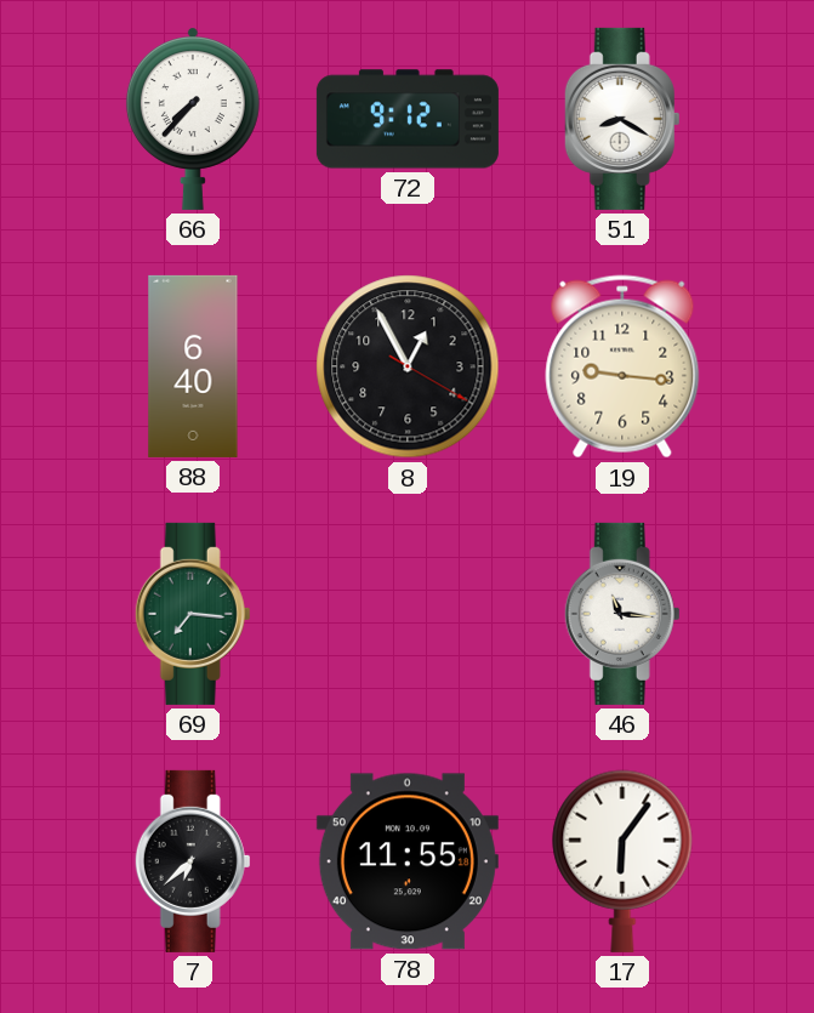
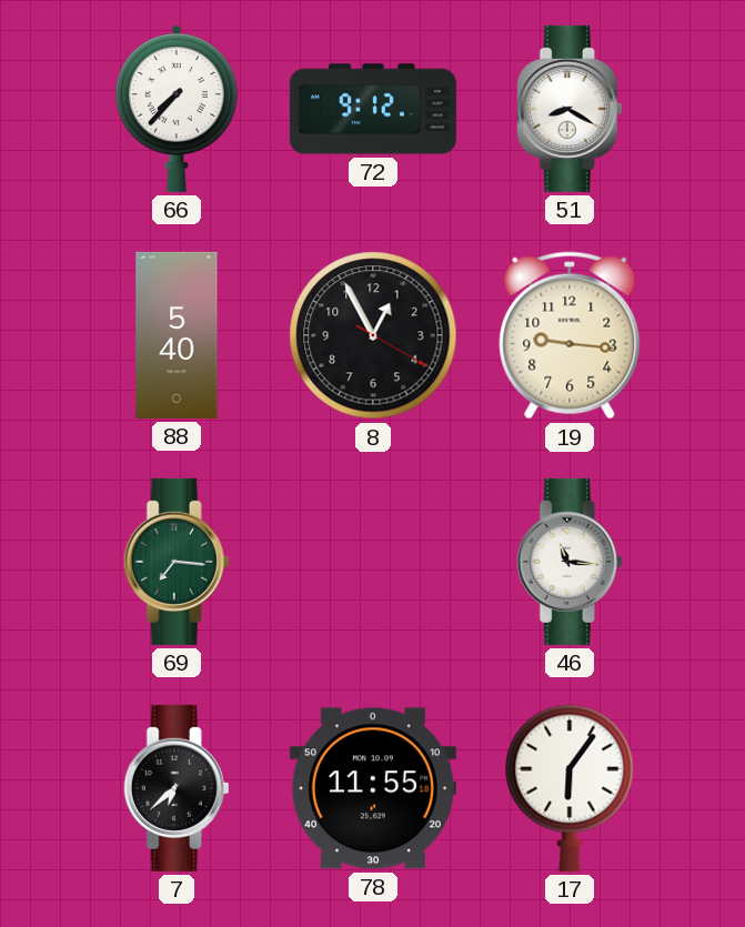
88: 6:40 -> 5:40 (177, 335)
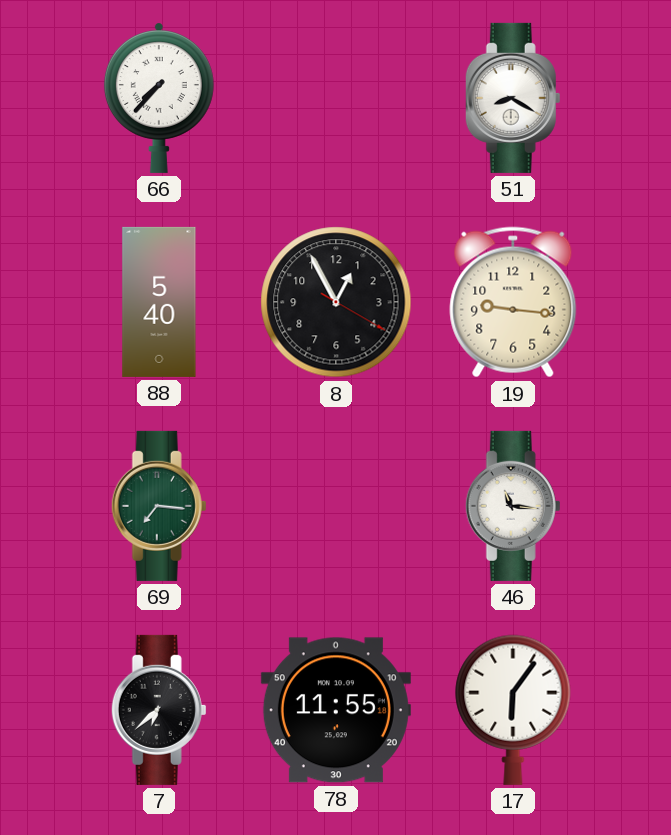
72: 9:12 -> none (373, 109)
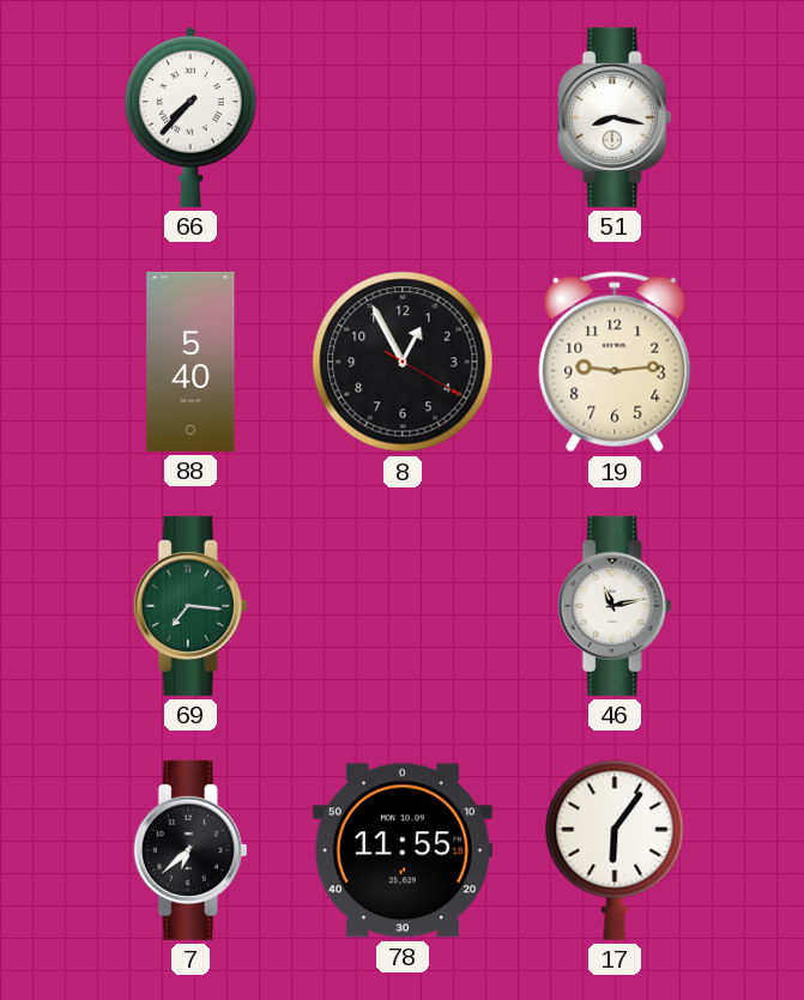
51: 8:20 -> 8:17 (615, 117)
19: 9:16 -> 9:14 (615, 362)
46: 11:16 -> 11:13 (615, 606)
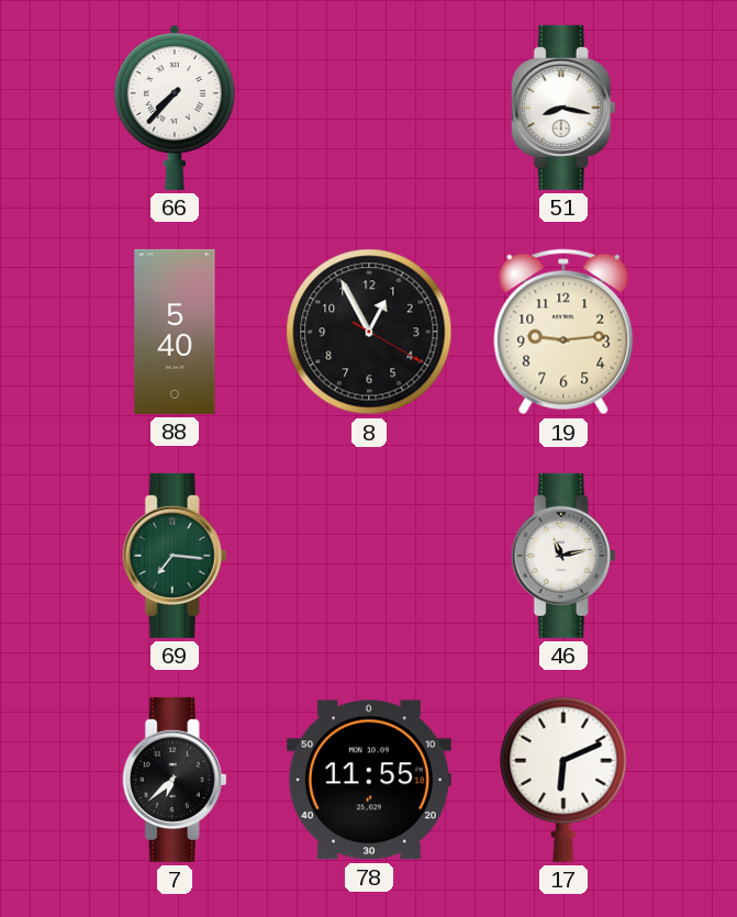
17: 6:06 -> 6:11 (563, 780)
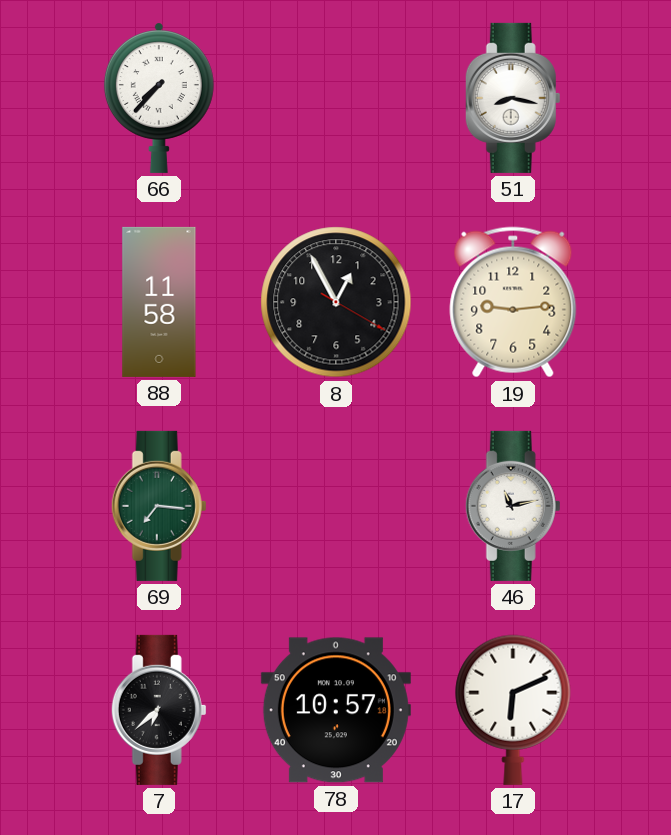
88: 5:40 -> 11:58 (159, 302)
78: 11:55 -> 10:57 (336, 710)
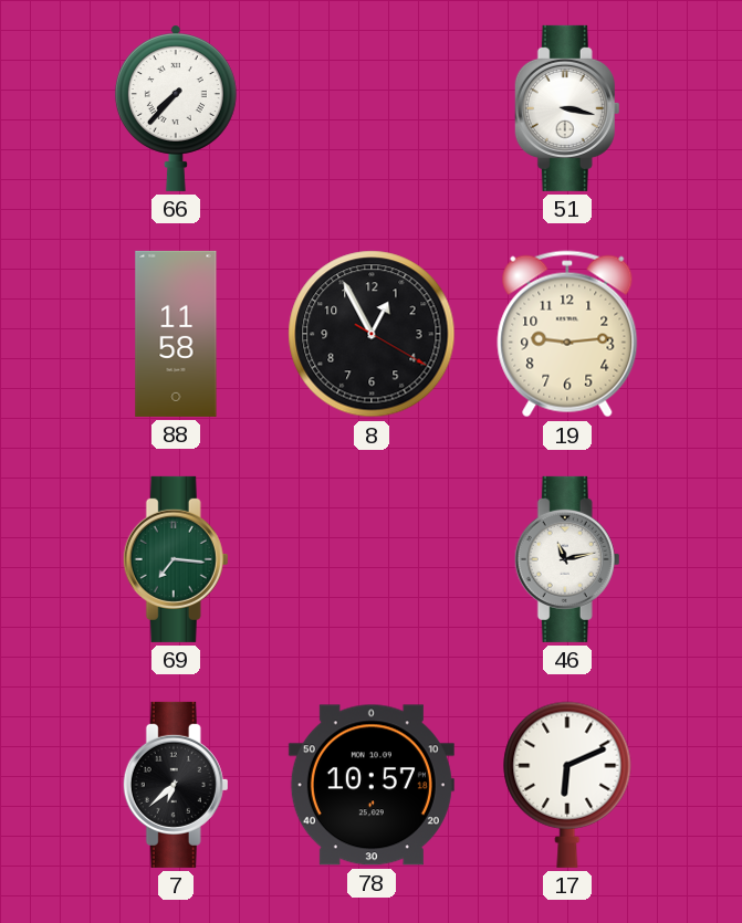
51: 8:17 -> 3:17 (567, 108)
